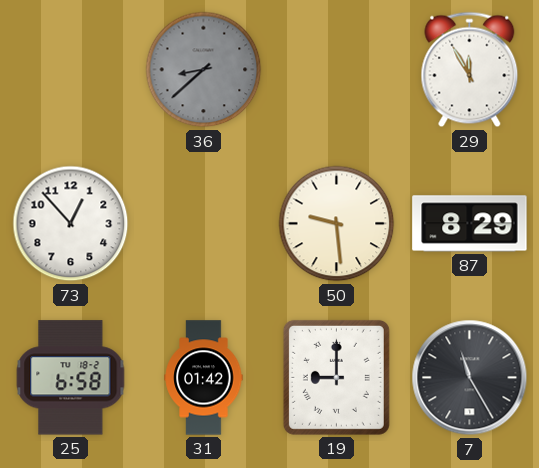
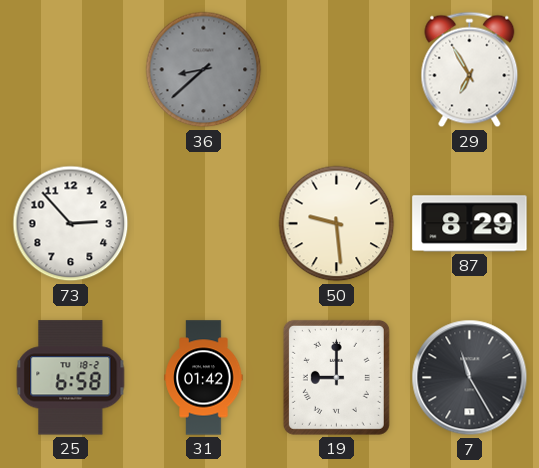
29: 11:55 -> 6:55 (470, 70)
73: 12:53 -> 2:53 (71, 224)
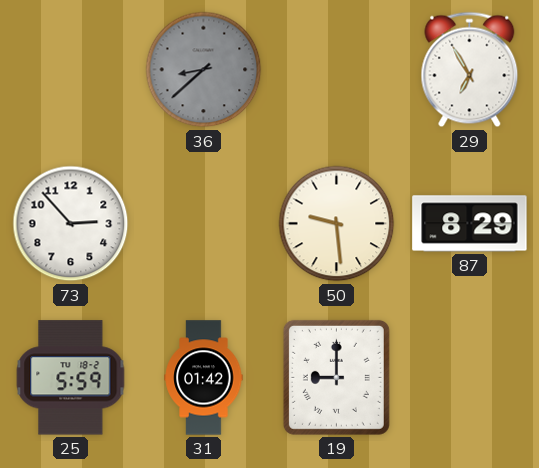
25: 6:58 -> 5:59 (71, 378)
7: 11:25 -> none (470, 378)
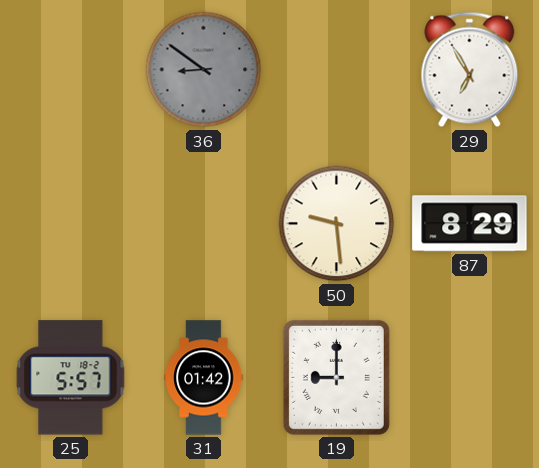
36: 8:38 -> 8:51 (204, 70)
73: 2:53 -> none (71, 224)
25: 5:59 -> 5:57 (71, 378)
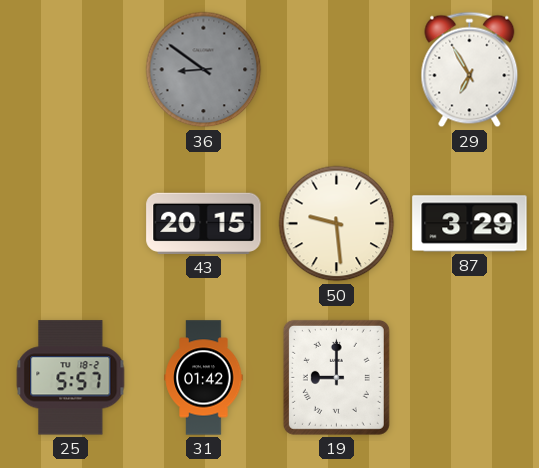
43: none -> 20:15 (204, 223)
87: 8:29 -> 3:29 (470, 224)
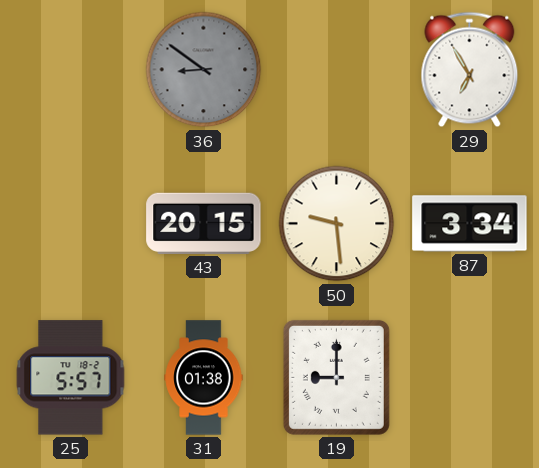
87: 3:29 -> 3:34 (470, 224)
31: 01:42 -> 01:38 (204, 378)
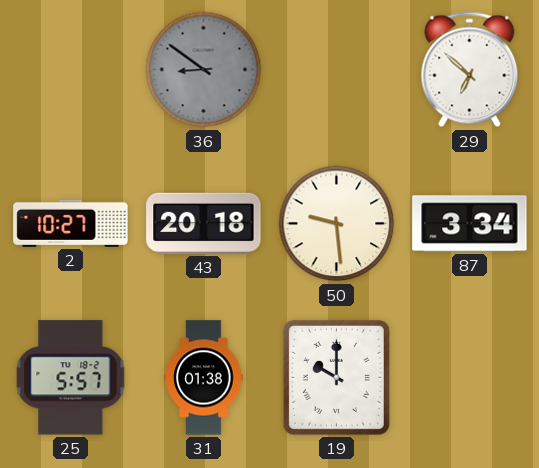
29: 6:55 -> 6:52 (470, 70)
2: none -> 10:27 (71, 223)
43: 20:15 -> 20:18 (204, 223)
19: 9:00 -> 10:00 (336, 377)
